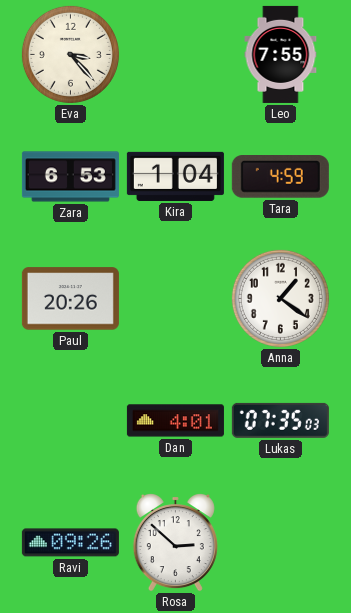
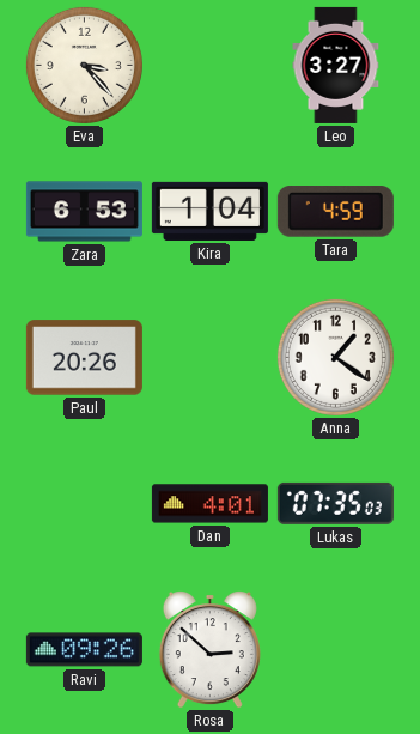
Leo: 7:55 -> 3:27 (336, 65)
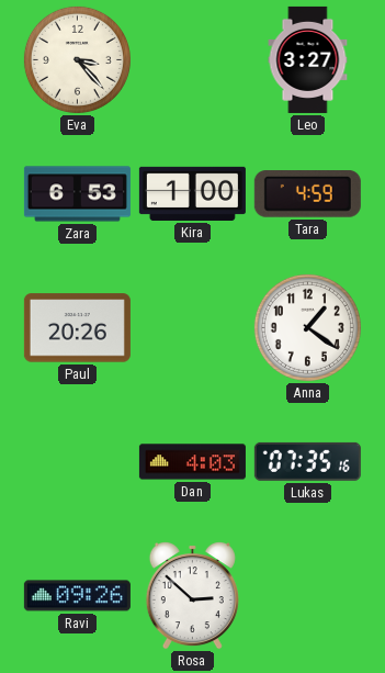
Kira: 1:04 -> 1:00 (192, 193)
Dan: 4:01 -> 4:03 (192, 462)
Lukas: 07:35:03 -> 07:35:16 (307, 461)
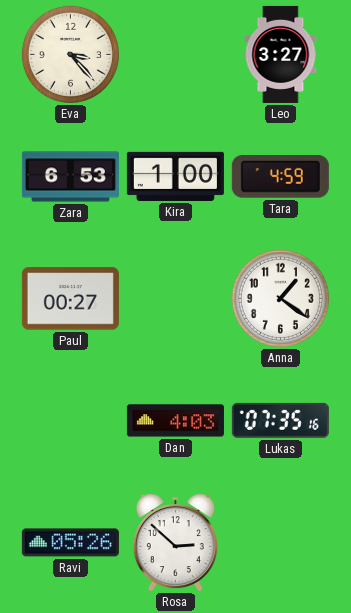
Paul: 20:26 -> 00:27 (70, 299)
Ravi: 09:26 -> 05:26 (70, 543)
